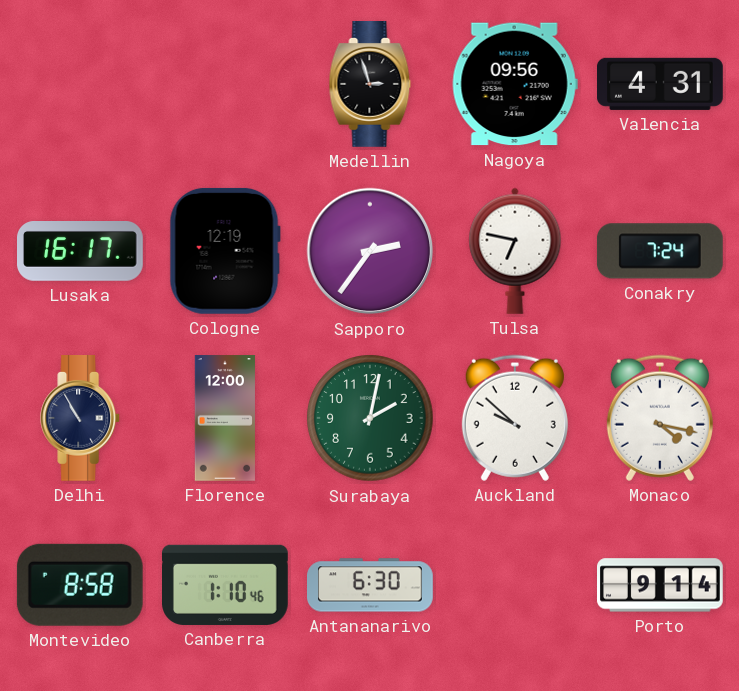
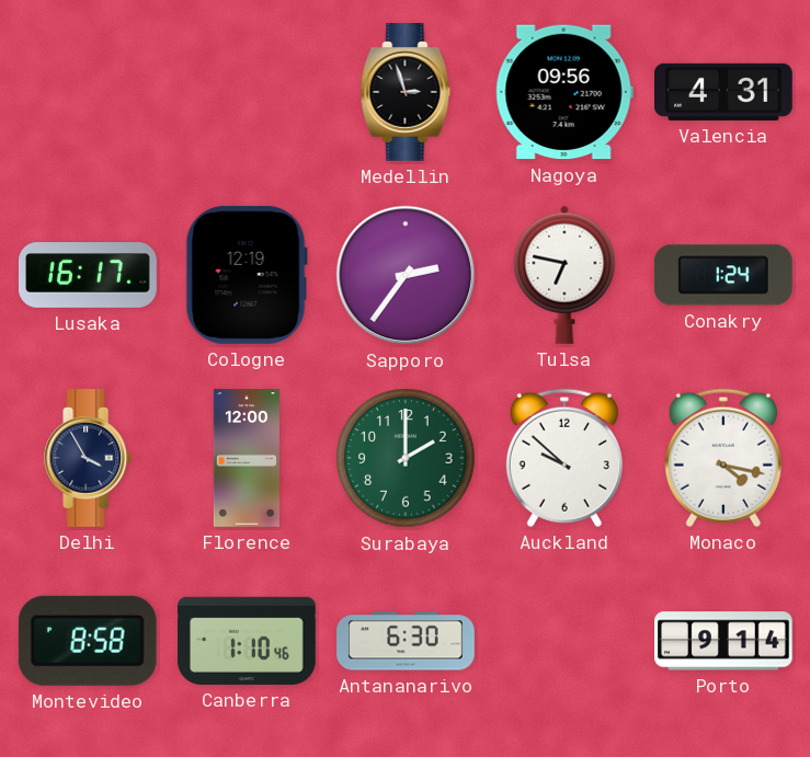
Conakry: 7:24 -> 1:24 (723, 275)
Delhi: 10:55 -> 3:55 (89, 459)
Surabaya: 2:02 -> 2:00 (406, 458)
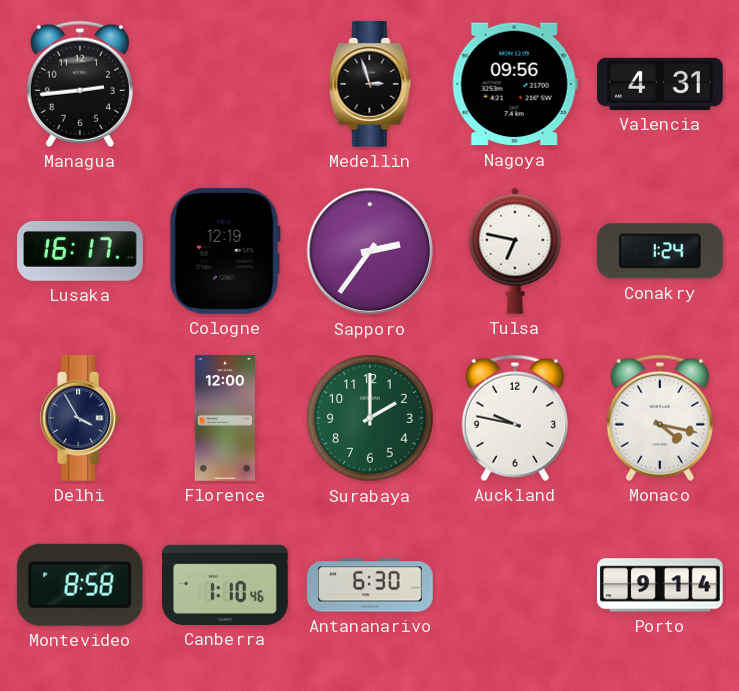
Managua: none -> 2:44 (80, 84)
Auckland: 9:52 -> 9:47 (515, 418)
